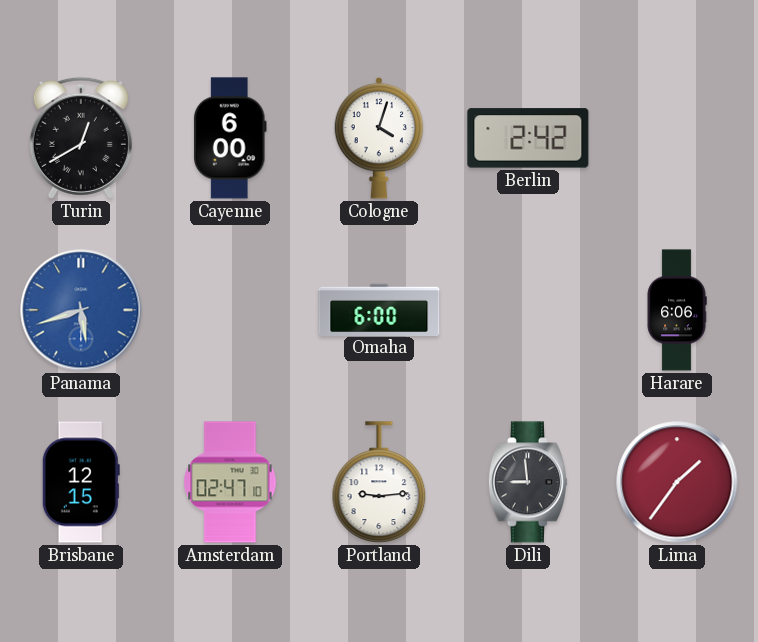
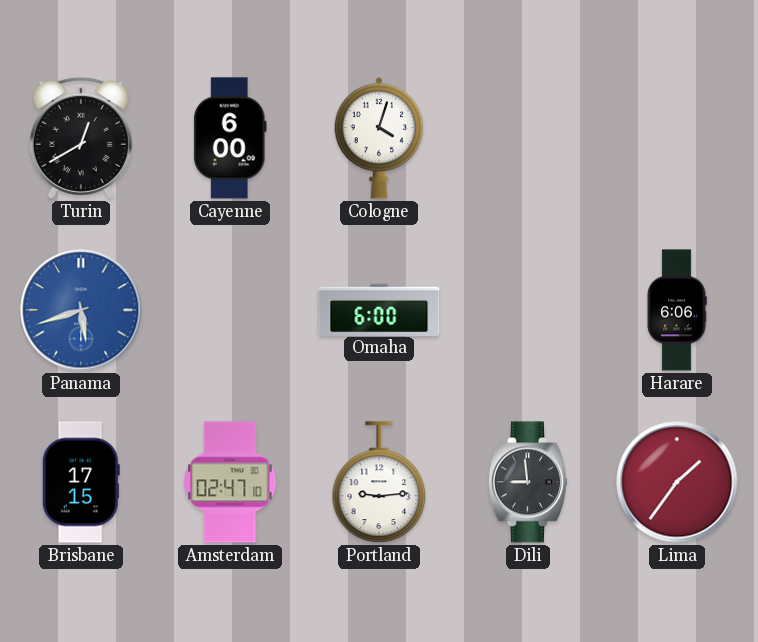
Berlin: 2:42 -> none (528, 138)
Brisbane: 12:15 -> 17:15 (81, 482)
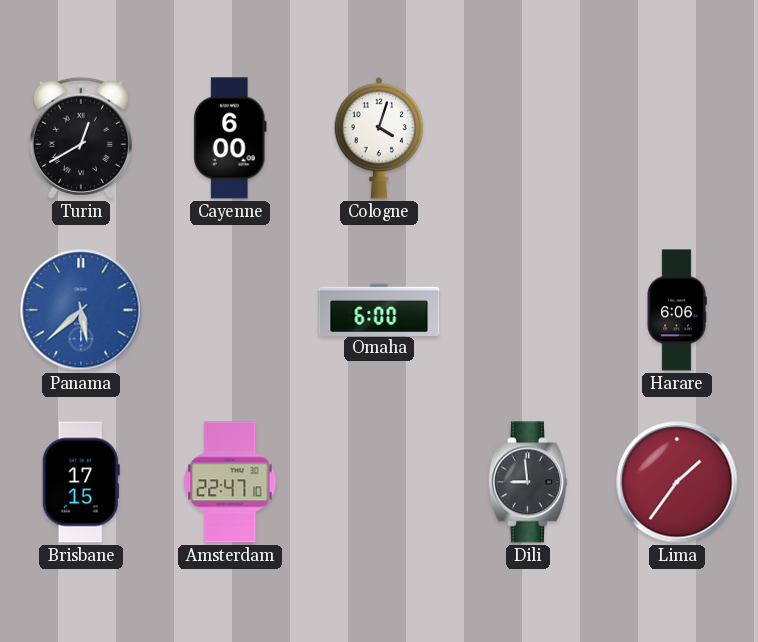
Panama: 5:42 -> 5:38 (81, 310)
Amsterdam: 02:47 -> 22:47 (230, 482)
Portland: 9:14 -> none (379, 482)
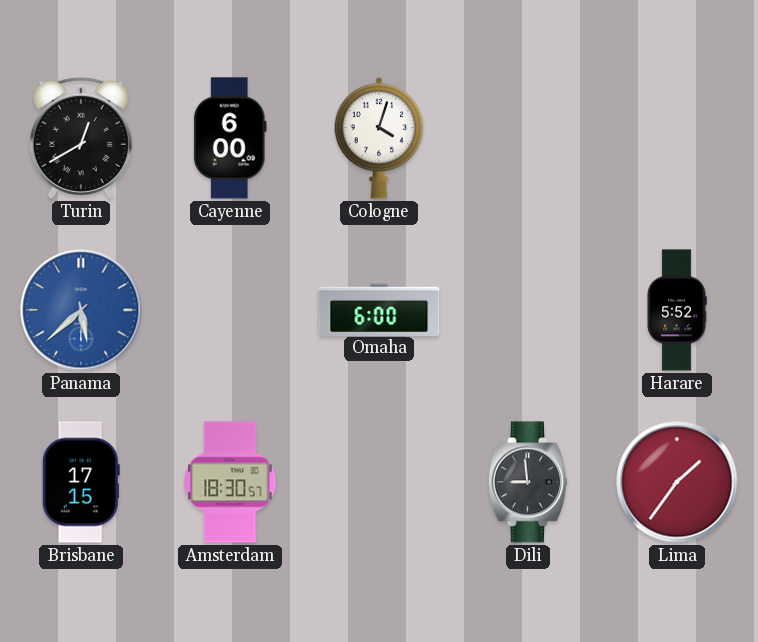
Harare: 6:06 -> 5:52 (677, 310)
Amsterdam: 22:47 -> 18:30 (230, 482)
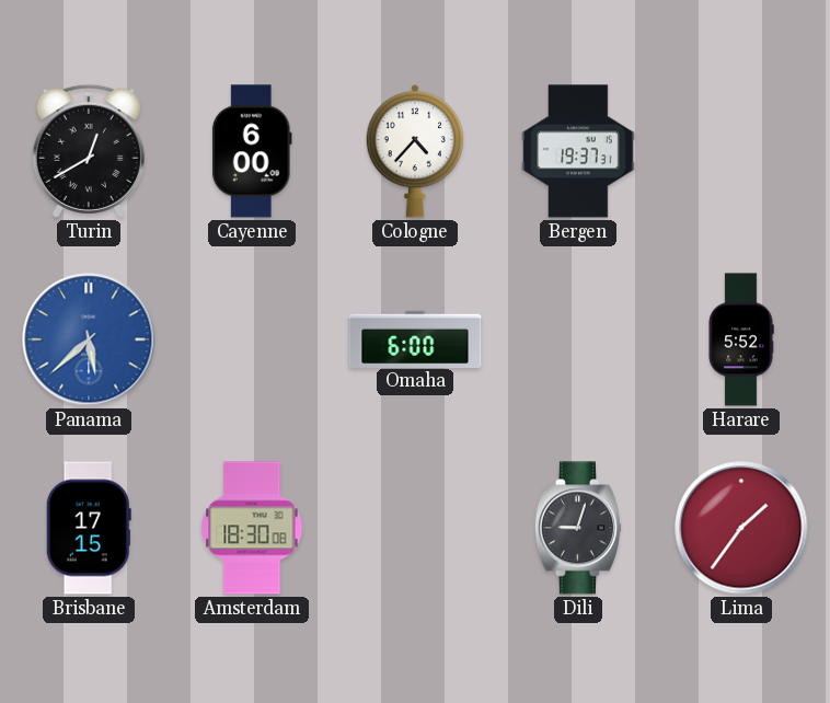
Cologne: 4:03 -> 4:37 (415, 151)
Bergen: none -> 19:37 (578, 151)
Amsterdam: 18:30:57 -> 18:30:08 (252, 528)
Dili: 8:59 -> 9:03 (578, 528)
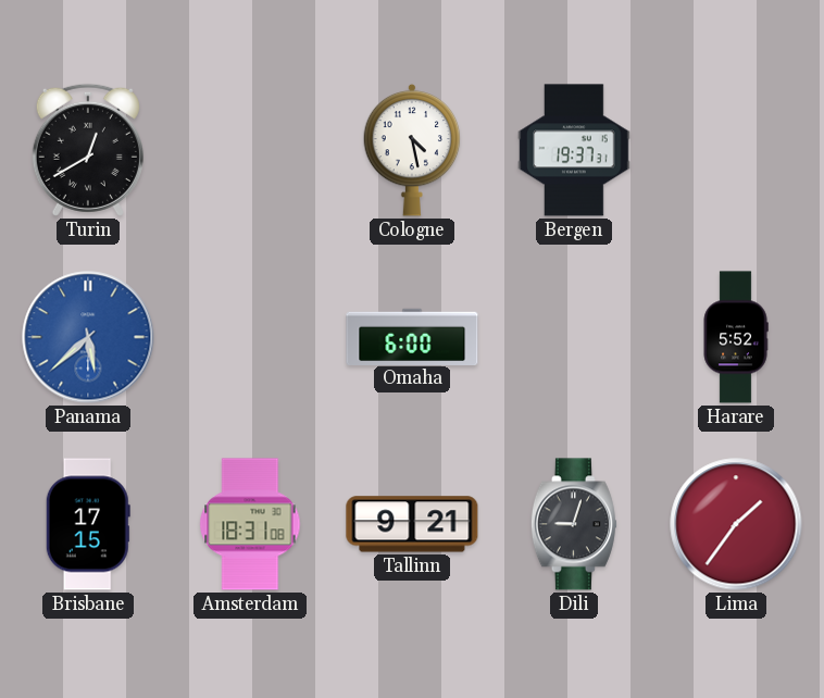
Cayenne: 6:00 -> none (252, 151)
Cologne: 4:37 -> 4:28 (412, 150)
Amsterdam: 18:30 -> 18:31 (250, 524)
Tallinn: none -> 9:21 (412, 524)
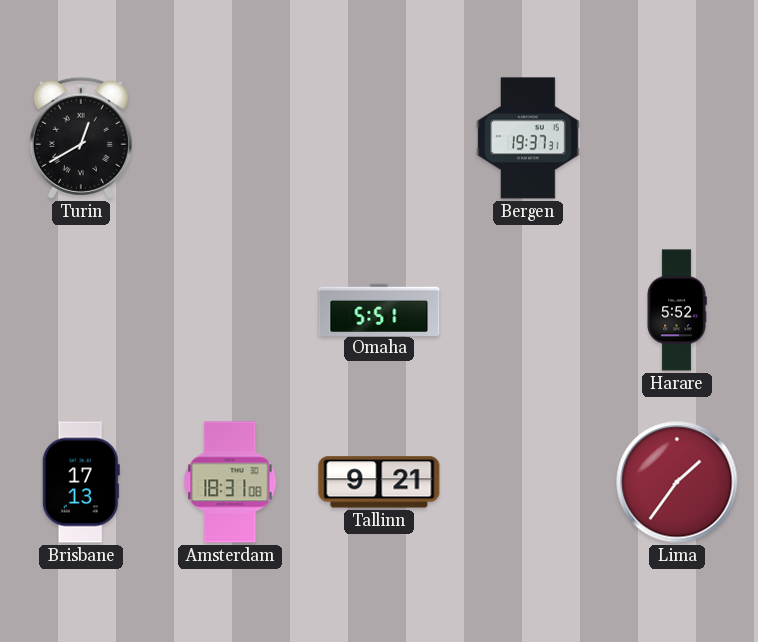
Cologne: 4:28 -> none (412, 150)
Panama: 5:38 -> none (88, 337)
Omaha: 6:00 -> 5:51 (379, 309)
Brisbane: 17:15 -> 17:13 (81, 482)
Dili: 9:03 -> none (574, 524)
